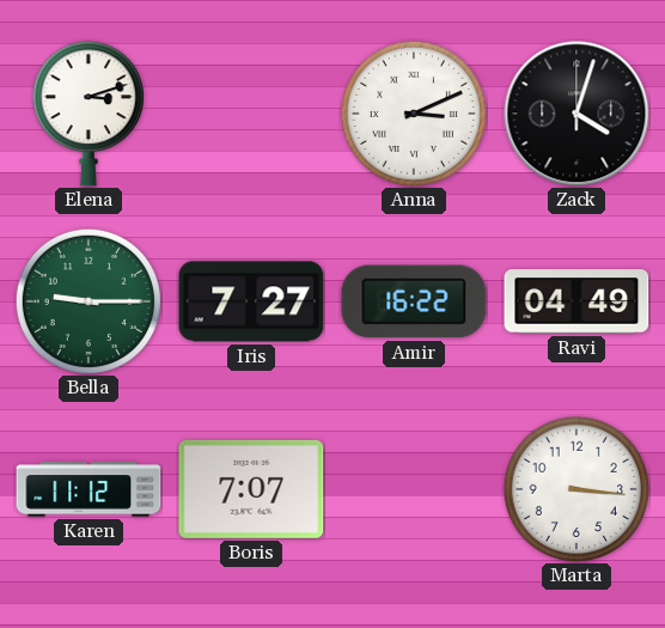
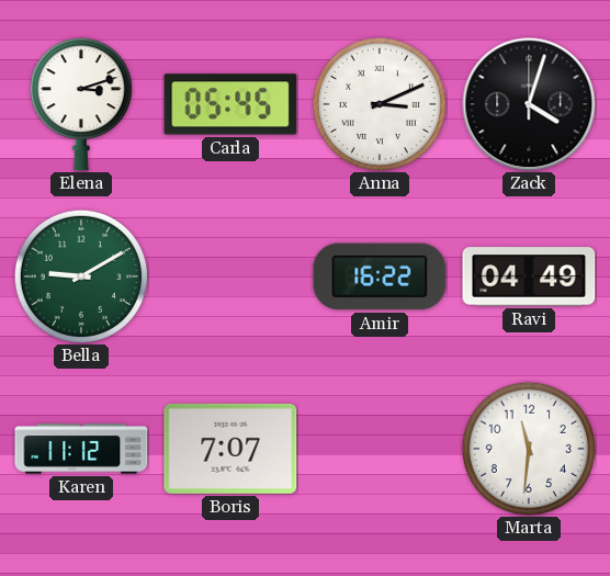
Carla: none -> 05:45 (230, 104)
Bella: 9:15 -> 9:10 (81, 276)
Iris: 7:27 -> none (251, 301)
Marta: 3:16 -> 11:31 (529, 449)
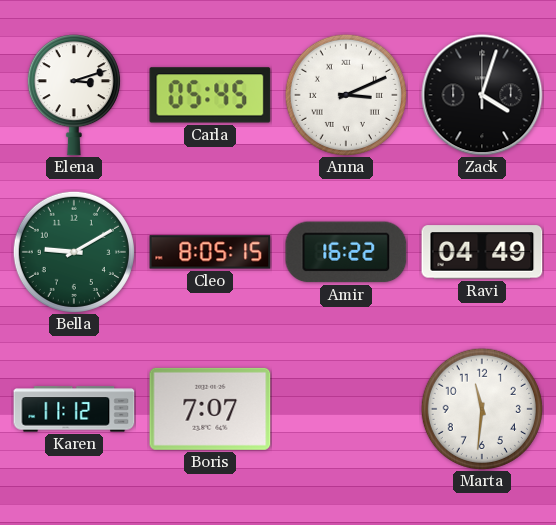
Cleo: none -> 8:05 (210, 252)
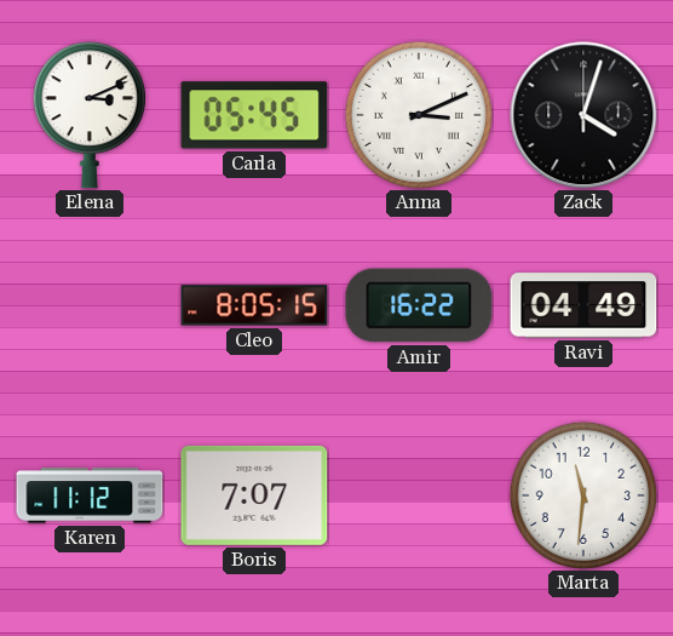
Elena: 3:12 -> 3:11 (90, 115)
Bella: 9:10 -> none (74, 252)
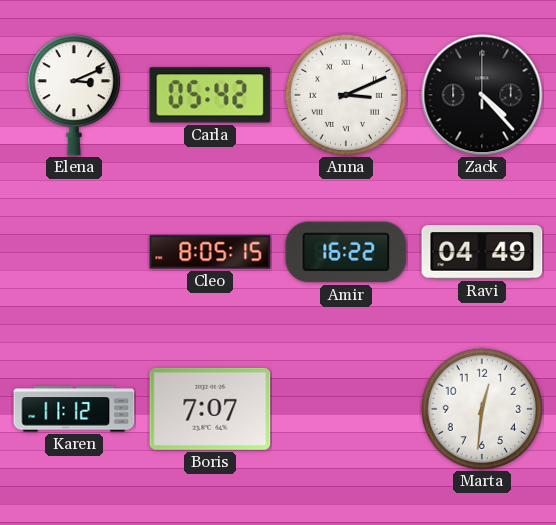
Carla: 05:45 -> 05:42 (210, 95)
Zack: 4:03 -> 4:23 (482, 95)
Marta: 11:31 -> 12:31 (482, 409)
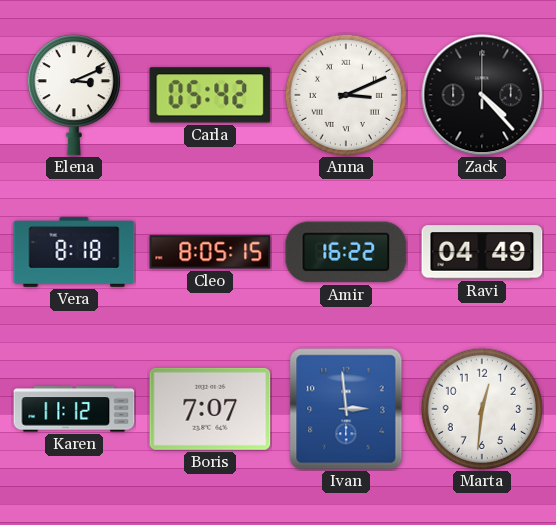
Vera: none -> 8:18 (74, 252)
Ivan: none -> 2:59 (346, 409)
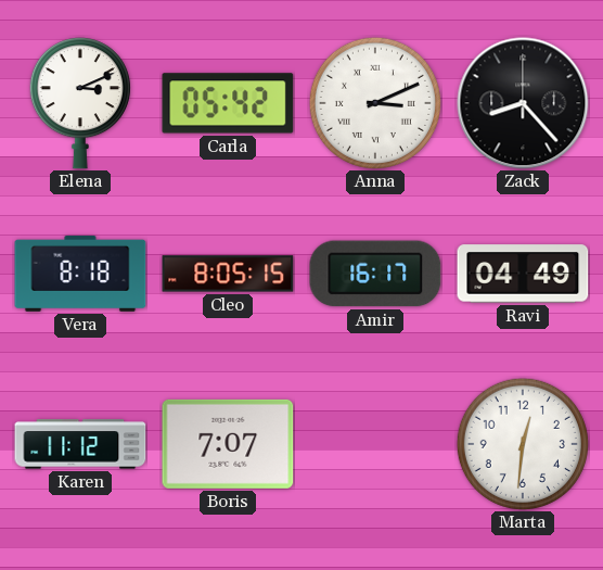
Zack: 4:23 -> 8:23 (523, 103)
Amir: 16:22 -> 16:17 (375, 274)
Ivan: 2:59 -> none (346, 409)
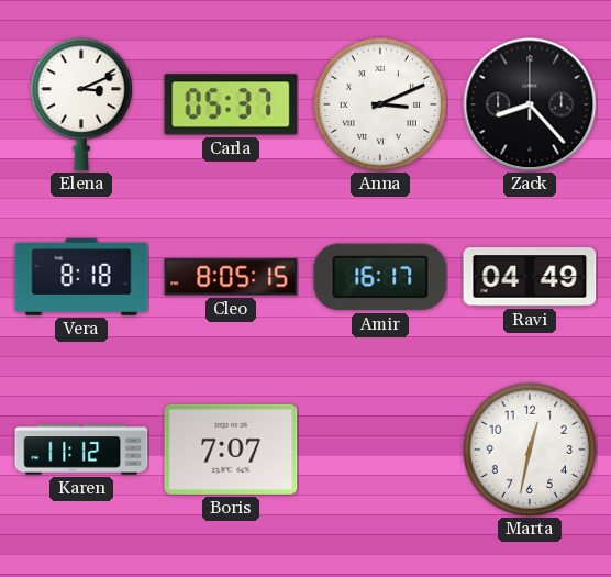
Carla: 05:42 -> 05:37 (231, 104)
Marta: 12:31 -> 12:32 (530, 450)
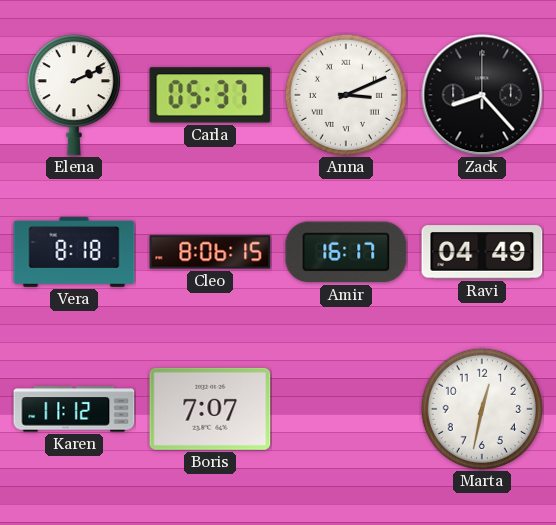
Elena: 3:11 -> 2:11 (74, 95)
Cleo: 8:05 -> 8:06 (210, 252)
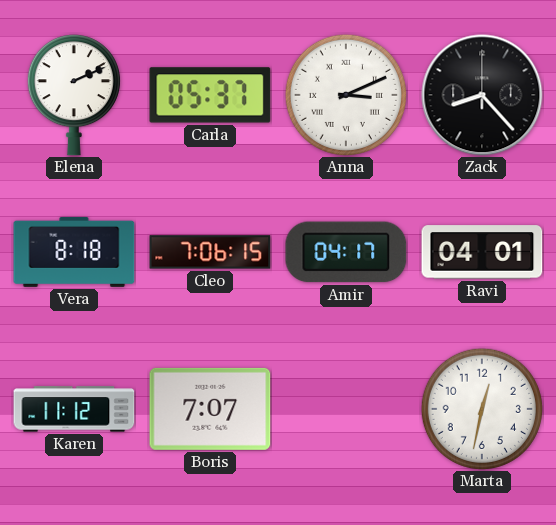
Cleo: 8:06 -> 7:06 (210, 252)
Amir: 16:17 -> 04:17 (346, 252)
Ravi: 04:49 -> 04:01 (482, 252)
